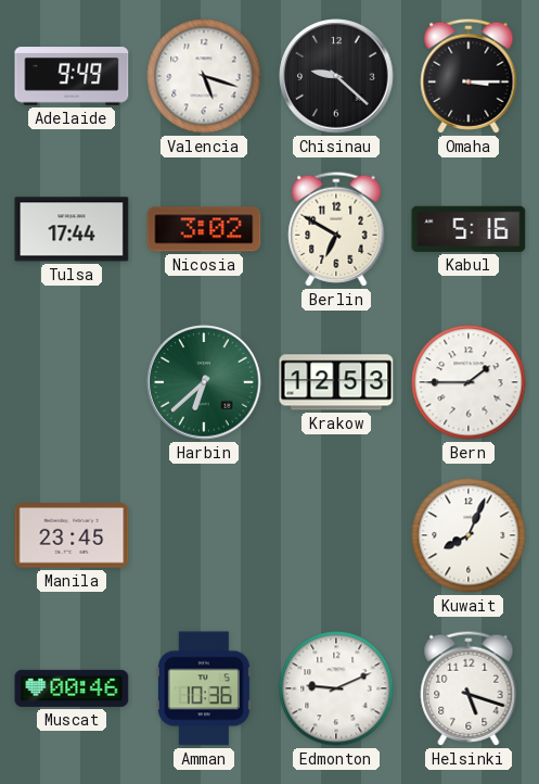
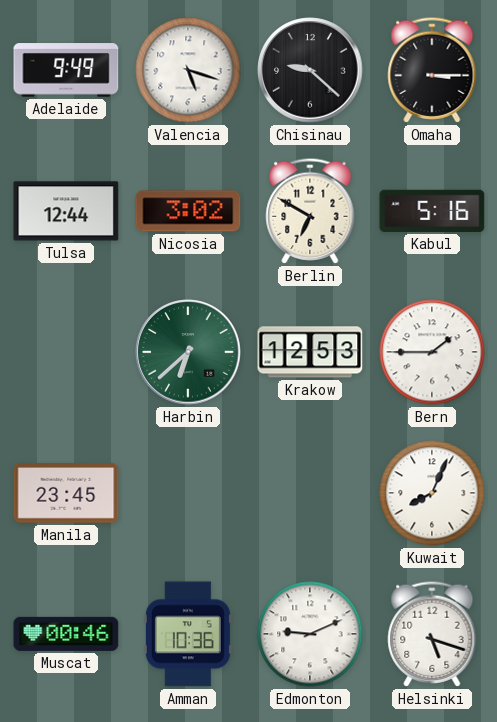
Tulsa: 17:44 -> 12:44 (66, 211)
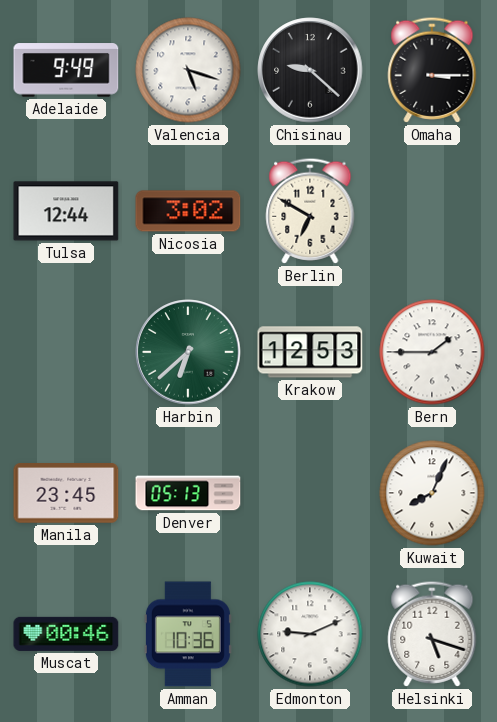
Kabul: 5:16 -> none (432, 211)
Denver: none -> 05:13 (188, 493)
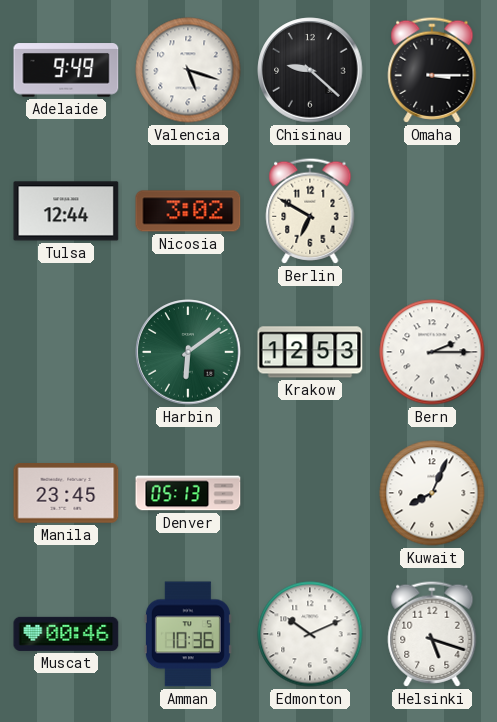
Harbin: 6:38 -> 6:09 (188, 352)
Bern: 1:45 -> 2:15 (432, 352)
Edmonton: 9:11 -> 10:11 (310, 634)
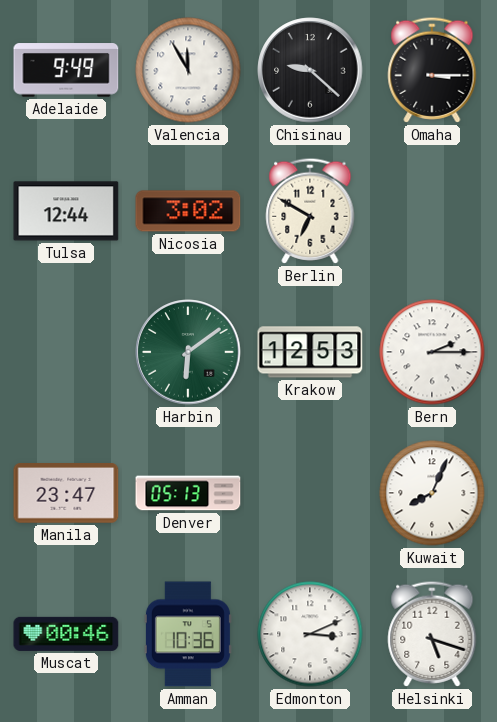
Valencia: 5:18 -> 11:55 (188, 70)
Manila: 23:45 -> 23:47 (66, 494)
Edmonton: 10:11 -> 3:11 (310, 634)
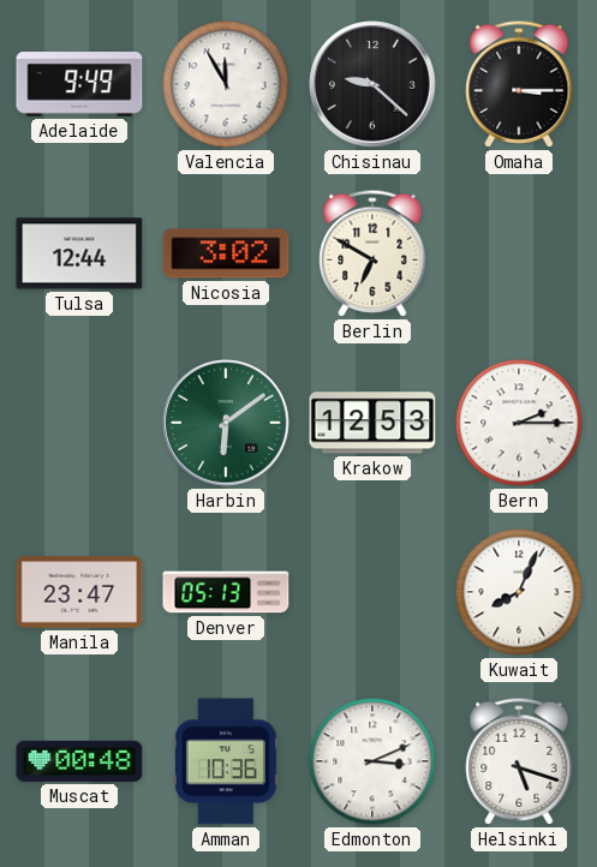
Muscat: 00:46 -> 00:48 (79, 761)
